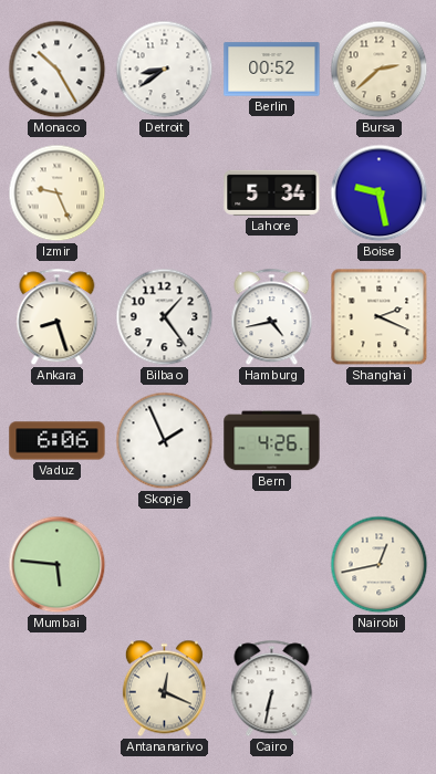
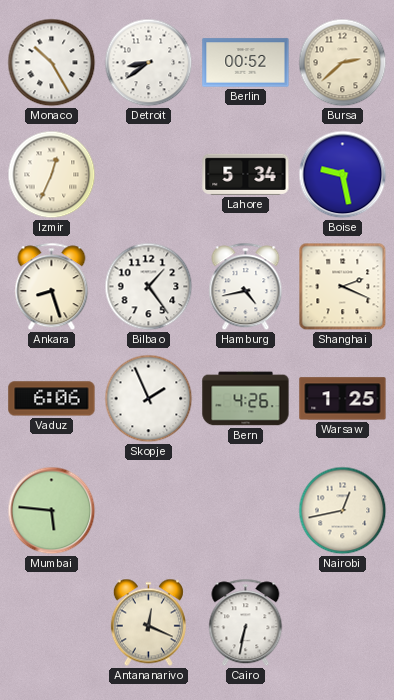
Izmir: 9:26 -> 12:34 (52, 175)
Warsaw: none -> 1:25 (343, 399)
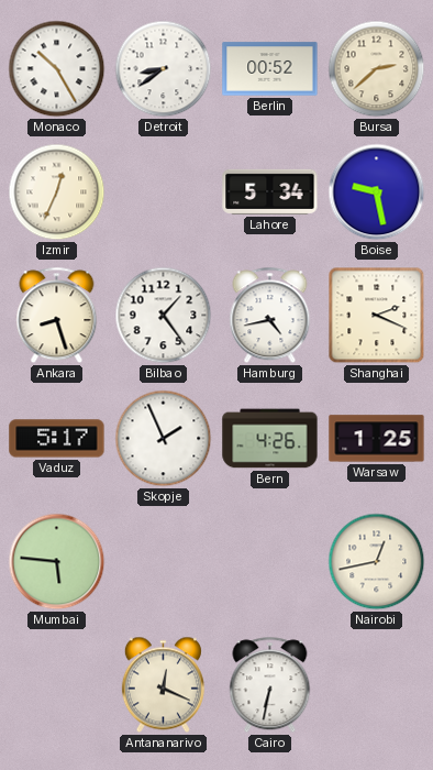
Vaduz: 6:06 -> 5:17 (57, 439)
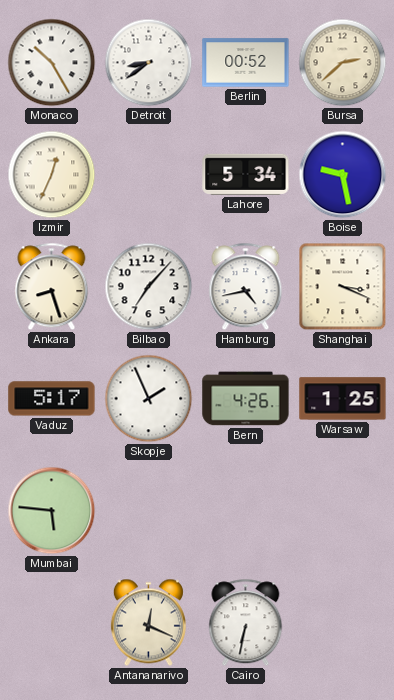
Bilbao: 1:24 -> 7:07 (149, 287)
Shanghai: 2:19 -> 3:19 (343, 287)
Nairobi: 12:43 -> none (377, 562)
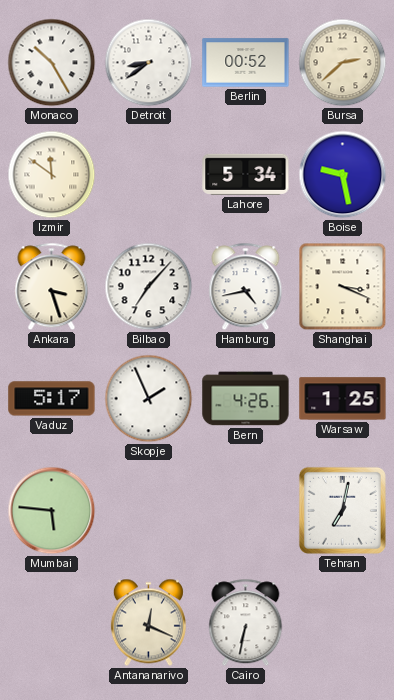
Izmir: 12:34 -> 11:51 (52, 175)
Ankara: 8:27 -> 3:27 (52, 287)
Tehran: none -> 7:02 (342, 510)
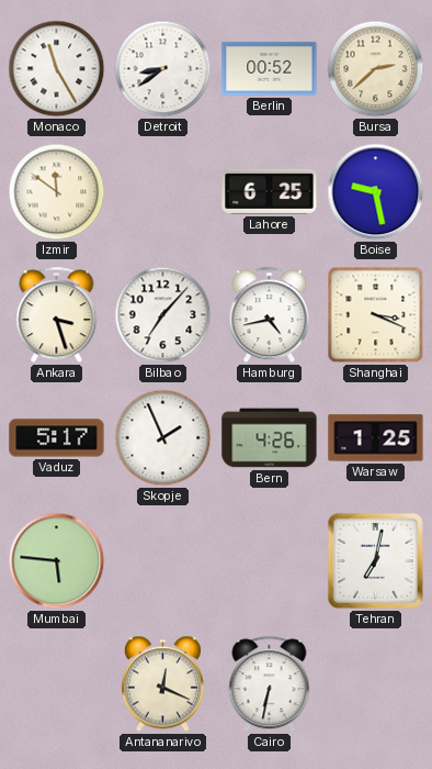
Monaco: 10:25 -> 11:25 (57, 69)
Lahore: 5:34 -> 6:25 (270, 191)
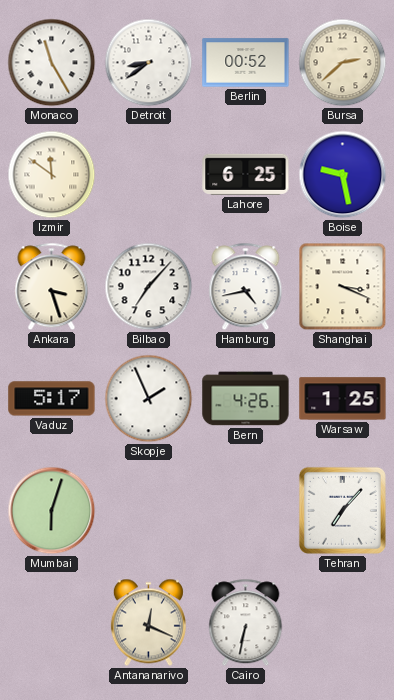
Mumbai: 5:46 -> 6:03 (52, 511)
Tehran: 7:02 -> 7:07 (342, 510)
